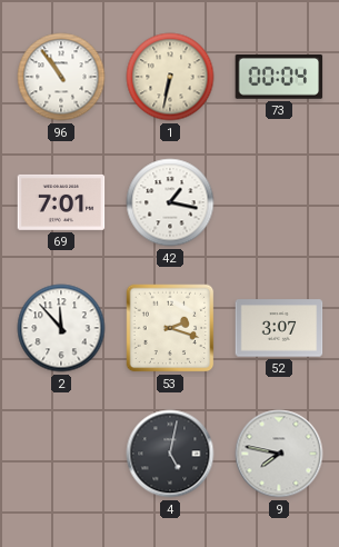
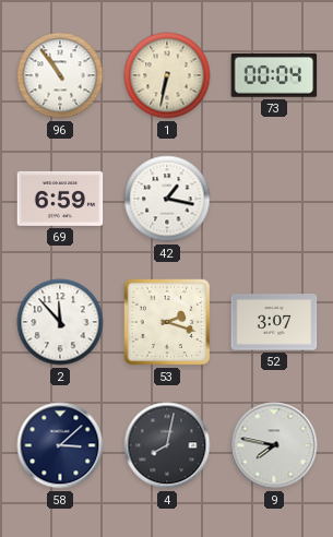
69: 7:01 -> 6:59 (60, 199)
58: none -> 3:08 (60, 445)
4: 5:02 -> 8:02 (167, 445)
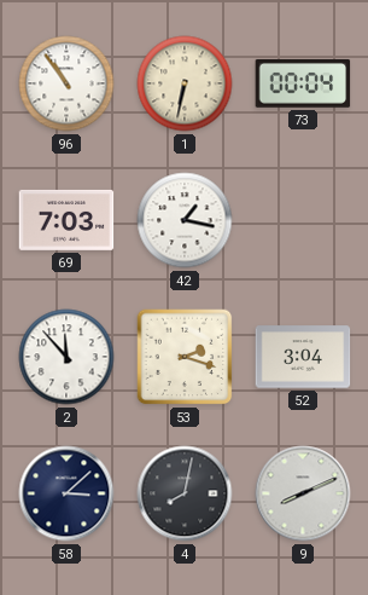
69: 6:59 -> 7:03 (66, 220)
52: 3:07 -> 3:04 (303, 357)
9: 7:47 -> 8:11 (303, 493)
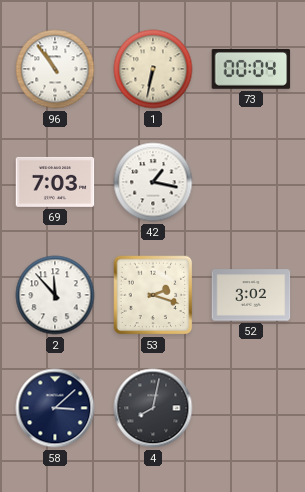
52: 3:04 -> 3:02 (251, 295)
9: 8:11 -> none (303, 493)
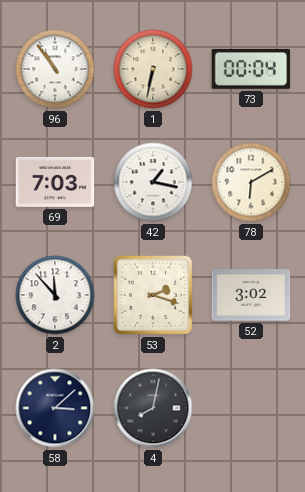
78: none -> 6:10 (251, 182)
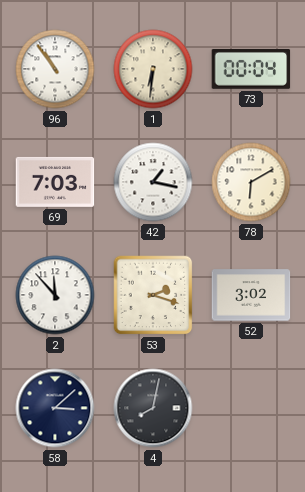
1: 6:32 -> 6:31 (153, 69)
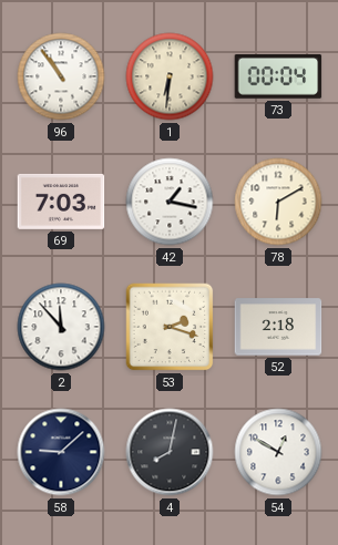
52: 3:02 -> 2:18 (278, 327)
58: 3:08 -> 9:08 (61, 452)
54: none -> 12:50 (278, 452)
